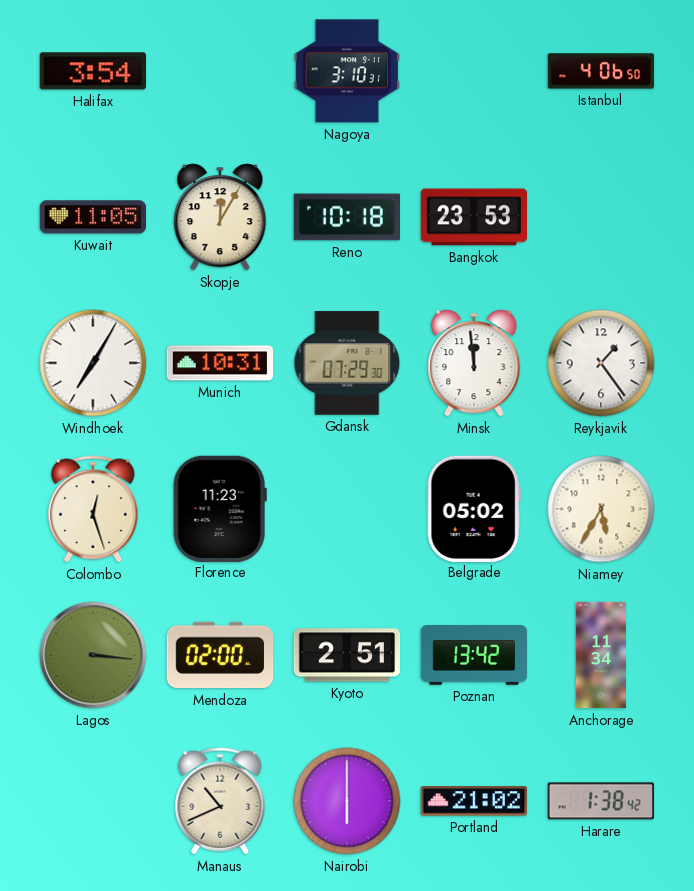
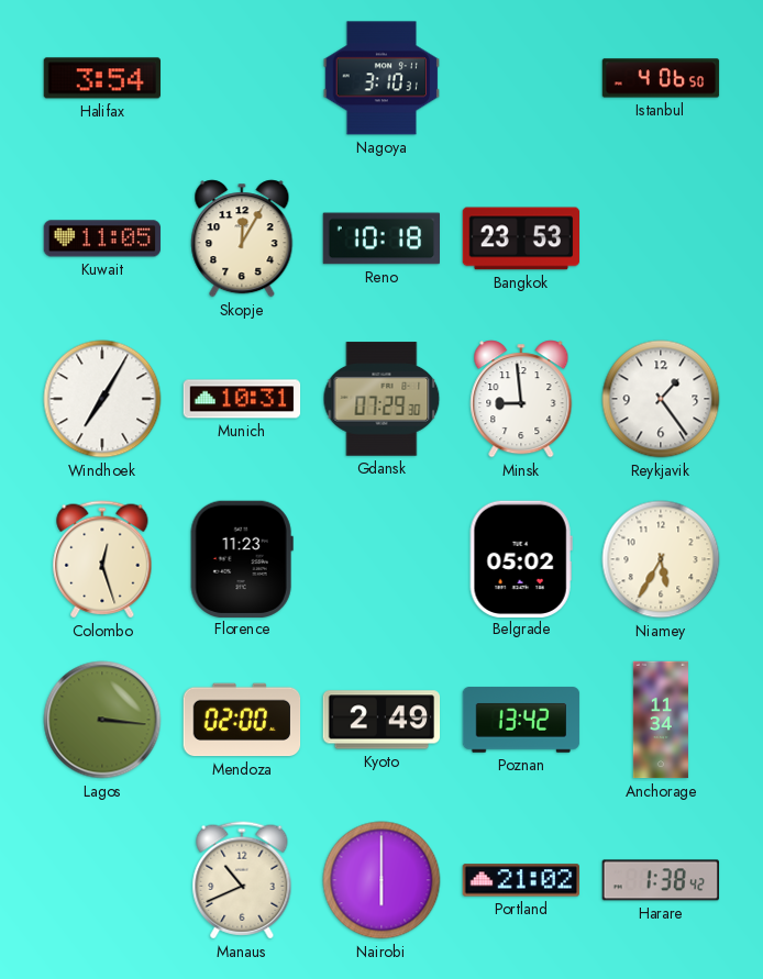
Minsk: 11:59 -> 8:59 (521, 399)
Kyoto: 2:51 -> 2:49 (381, 720)
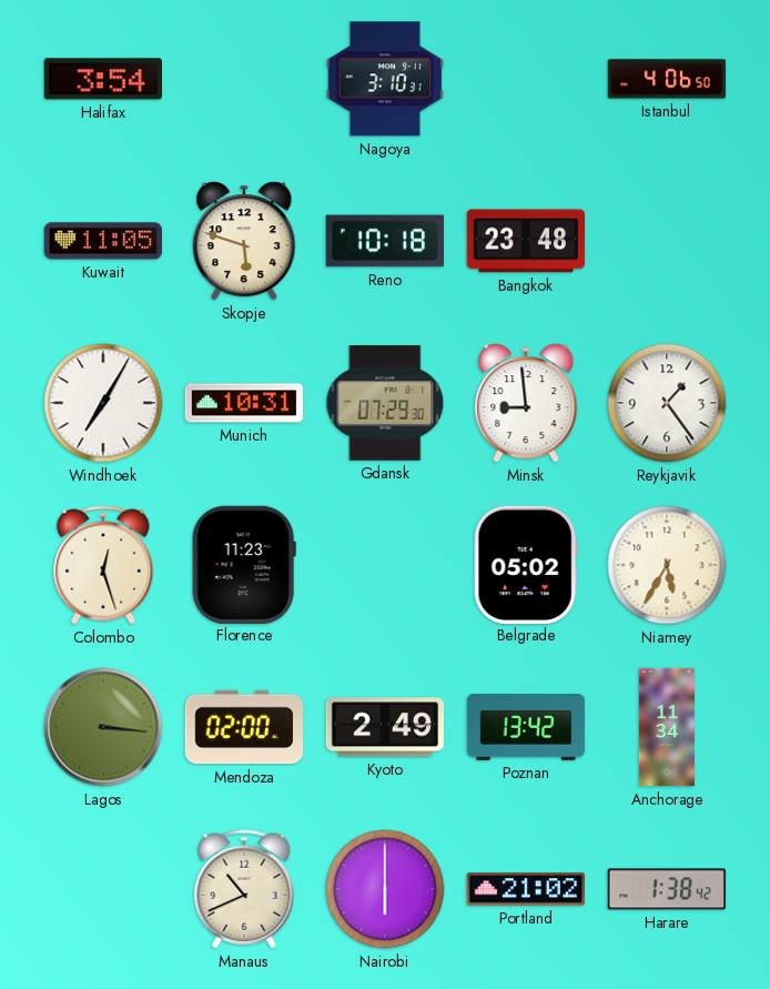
Skopje: 12:05 -> 5:48 (244, 241)
Bangkok: 23:53 -> 23:48 (526, 241)
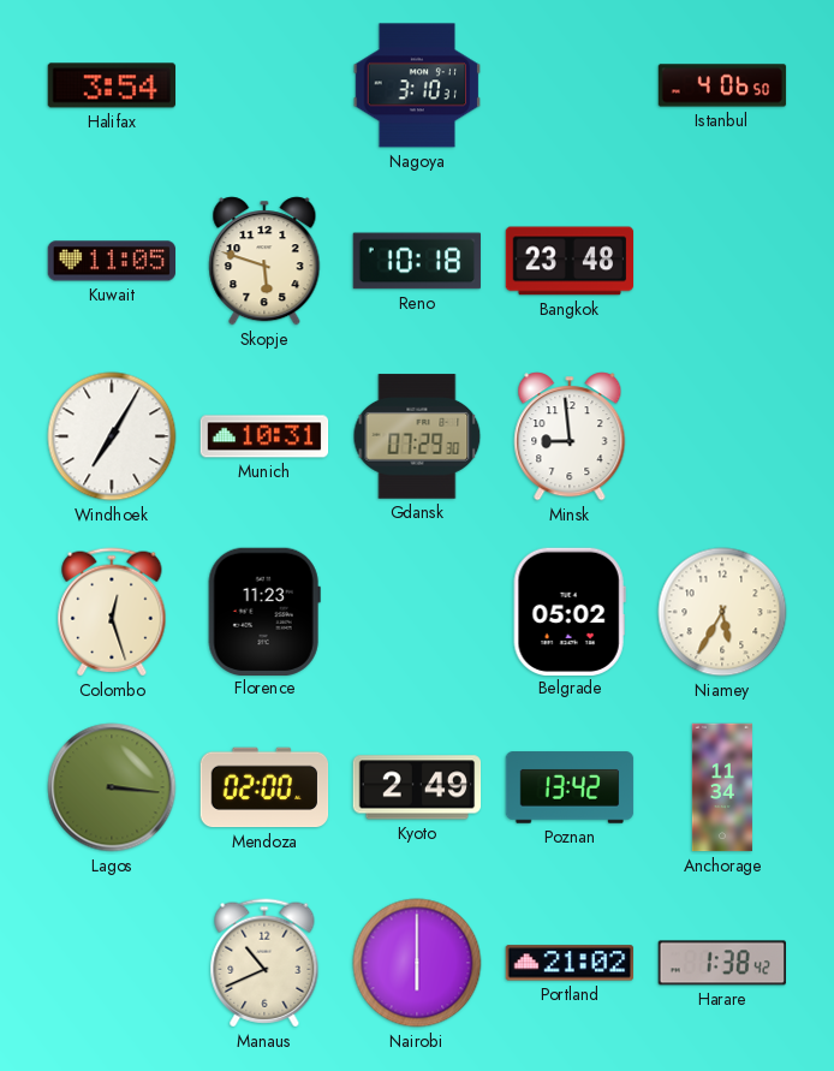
Reykjavik: 1:24 -> none (667, 403)
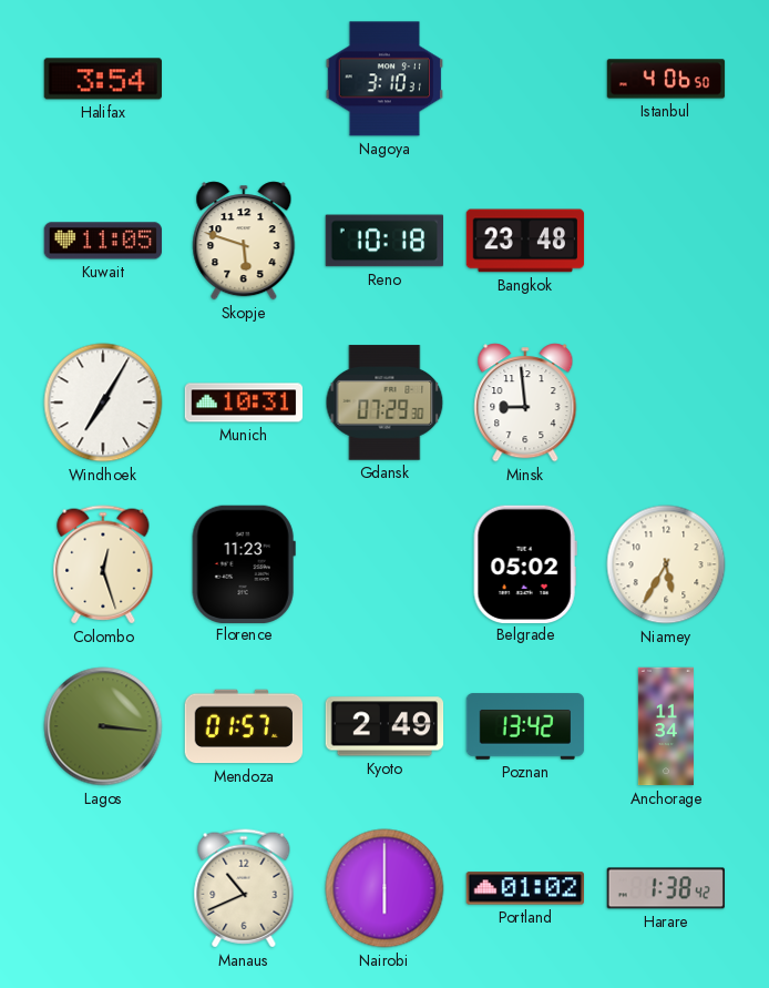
Mendoza: 02:00 -> 01:57 (244, 726)
Portland: 21:02 -> 01:02 (525, 888)
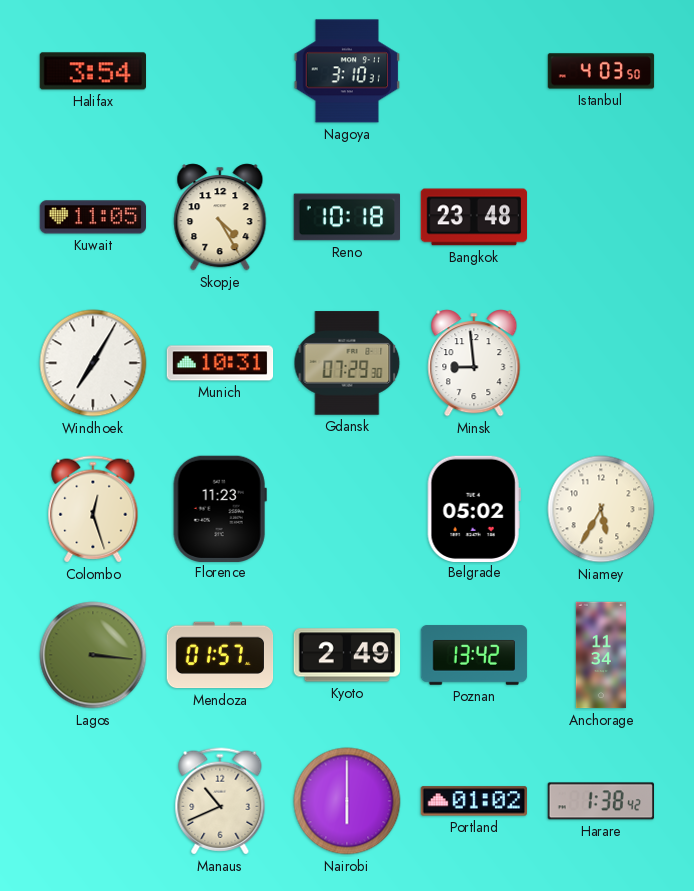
Istanbul: 4:06 -> 4:03 (601, 71)
Skopje: 5:48 -> 4:25 (220, 217)
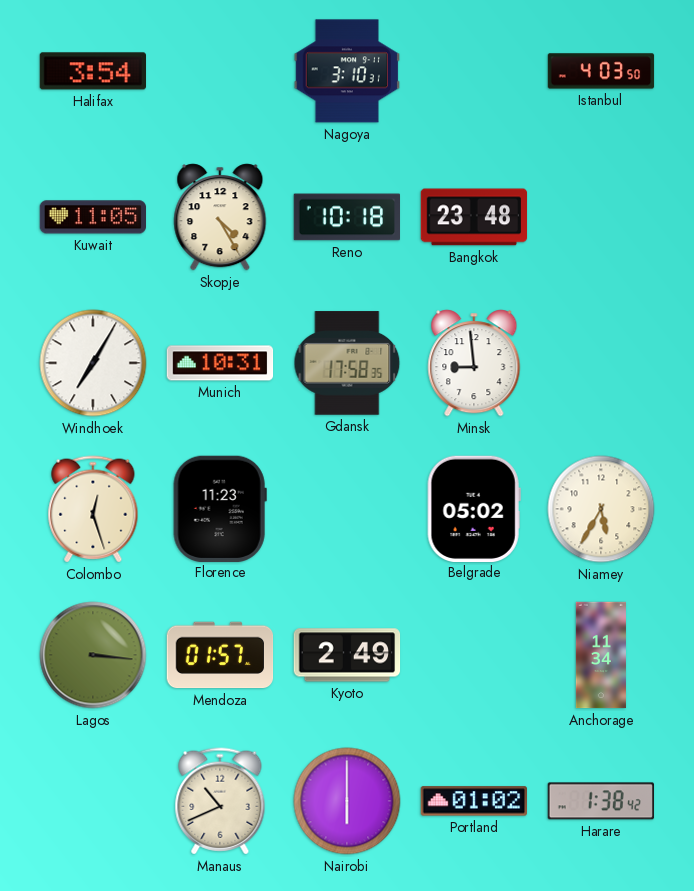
Gdansk: 07:29 -> 17:58 (347, 363)
Poznan: 13:42 -> none (474, 655)
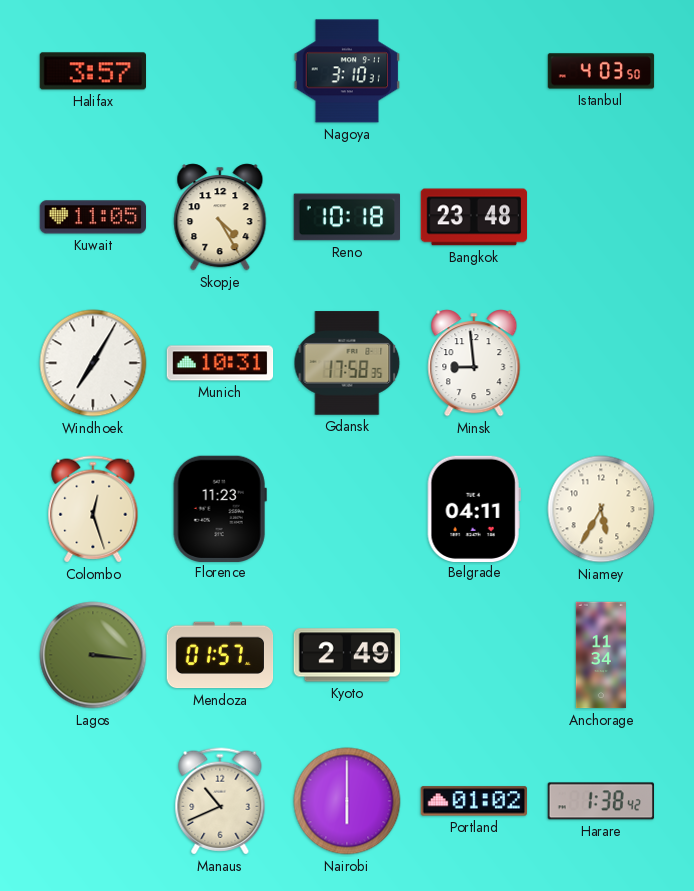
Halifax: 3:54 -> 3:57 (92, 71)
Belgrade: 05:02 -> 04:11 (474, 508)
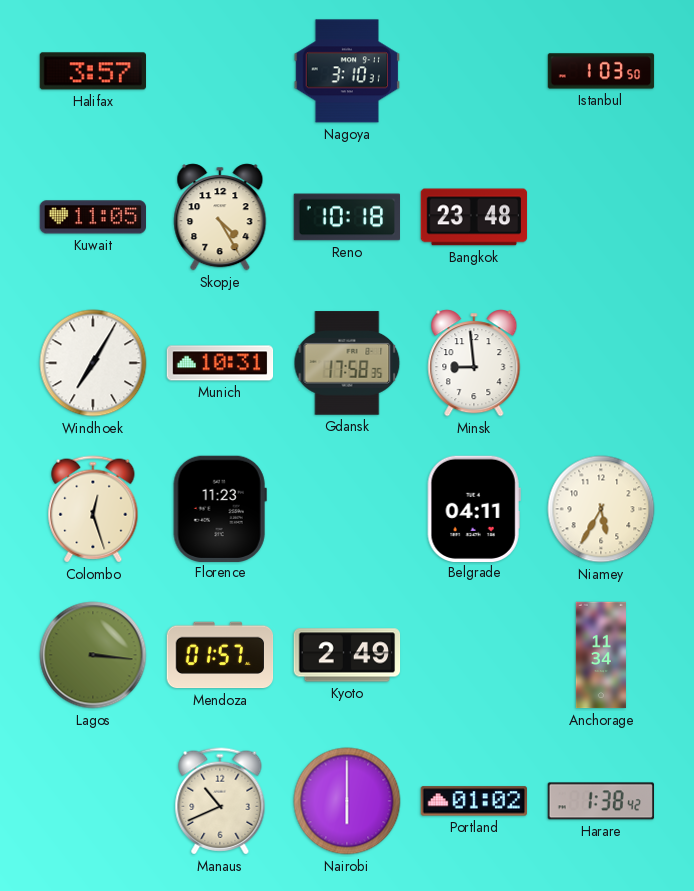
Istanbul: 4:03 -> 1:03 (601, 71)
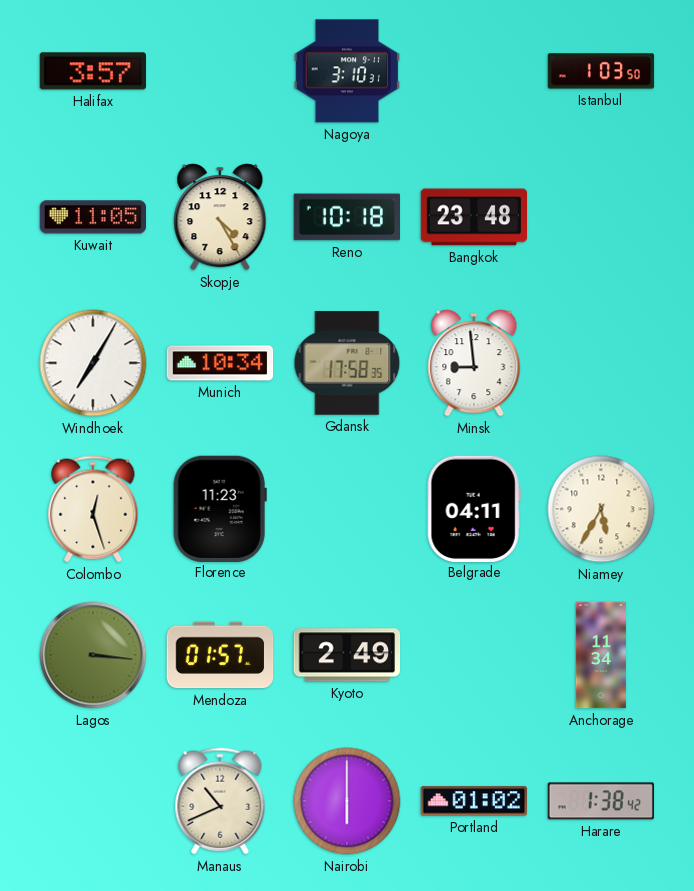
Munich: 10:31 -> 10:34 (220, 363)
